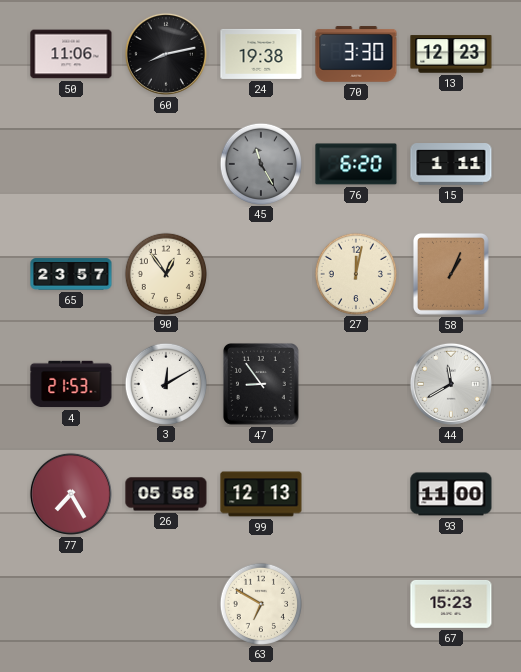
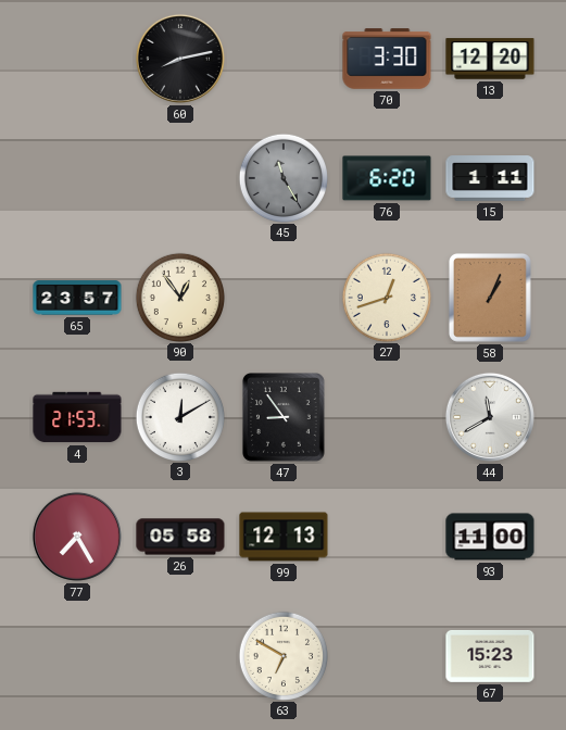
50: 11:06 -> none (71, 54)
24: 19:38 -> none (261, 54)
13: 12:23 -> 12:20 (490, 59)
27: 12:02 -> 12:42 (386, 297)
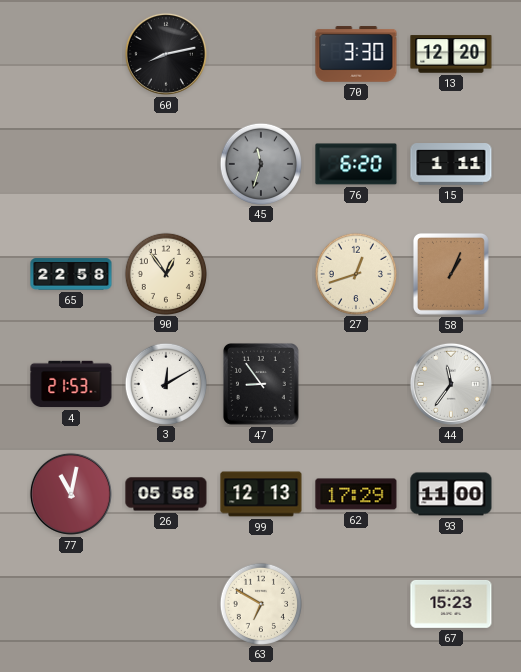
45: 11:25 -> 11:33 (260, 163)
65: 23:57 -> 22:58 (71, 274)
44: 11:40 -> 11:36 (451, 384)
77: 7:25 -> 11:02 (71, 494)
62: none -> 17:29 (356, 494)
